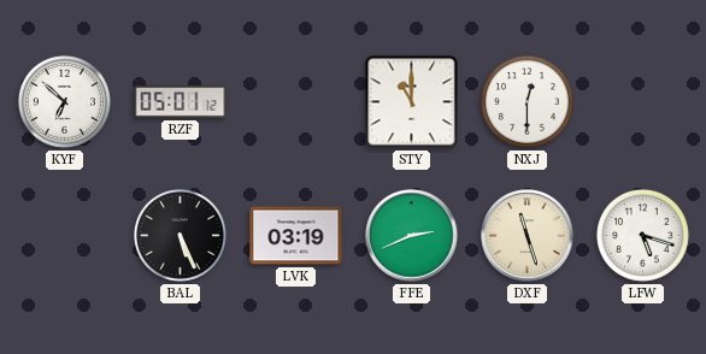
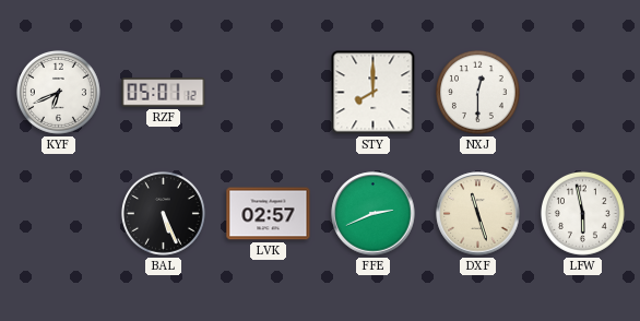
KYF: 6:52 -> 6:41 (58, 92)
STY: 11:00 -> 8:00 (374, 93)
LVK: 03:19 -> 02:57 (269, 214)
LFW: 5:18 -> 5:58 (582, 213)
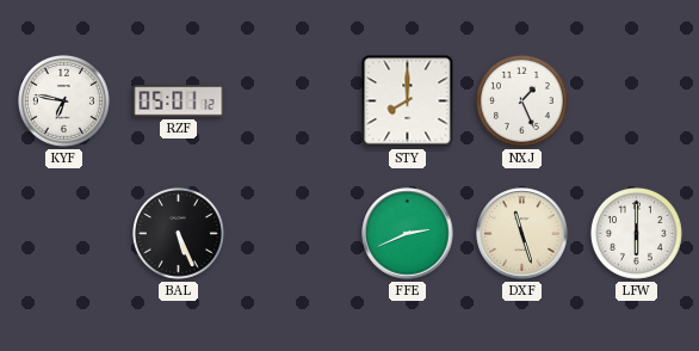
KYF: 6:41 -> 6:47 (63, 100)
NXJ: 12:30 -> 1:26 (521, 100)
LVK: 02:57 -> none (269, 214)
LFW: 5:58 -> 6:00 (636, 233)
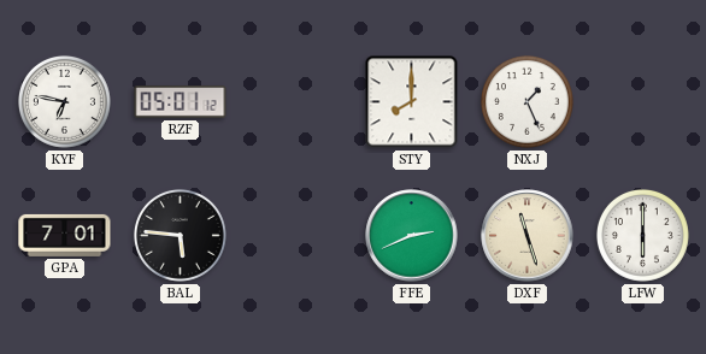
GPA: none -> 7:01 (65, 235)
BAL: 5:26 -> 5:46 (180, 235)
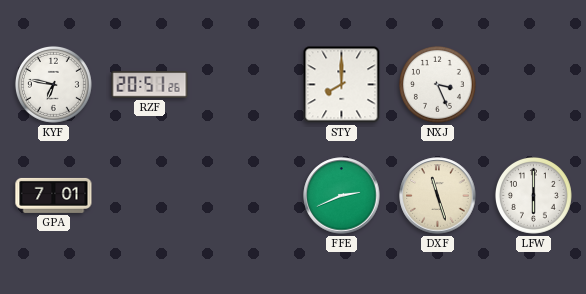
RZF: 05:01 -> 20:51 (150, 85)
NXJ: 1:26 -> 3:26 (437, 84)
BAL: 5:46 -> none (180, 235)
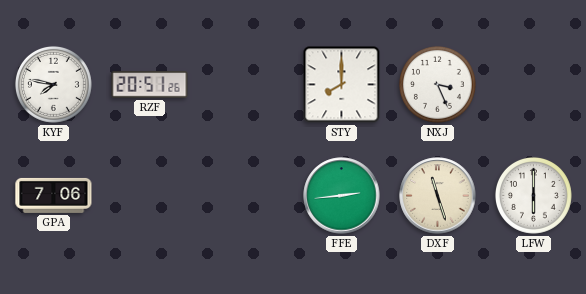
KYF: 6:47 -> 7:47 (53, 84)
GPA: 7:01 -> 7:06 (54, 195)
FFE: 2:41 -> 2:44 (342, 196)
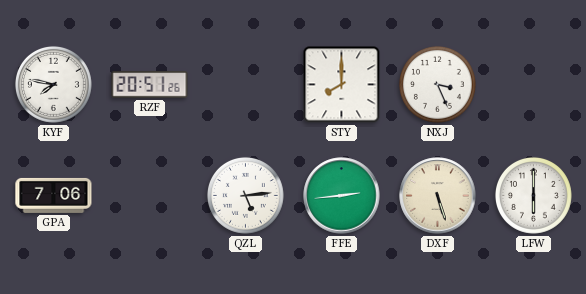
QZL: none -> 5:14 (245, 195)
DXF: 11:27 -> 5:27 (438, 196)
